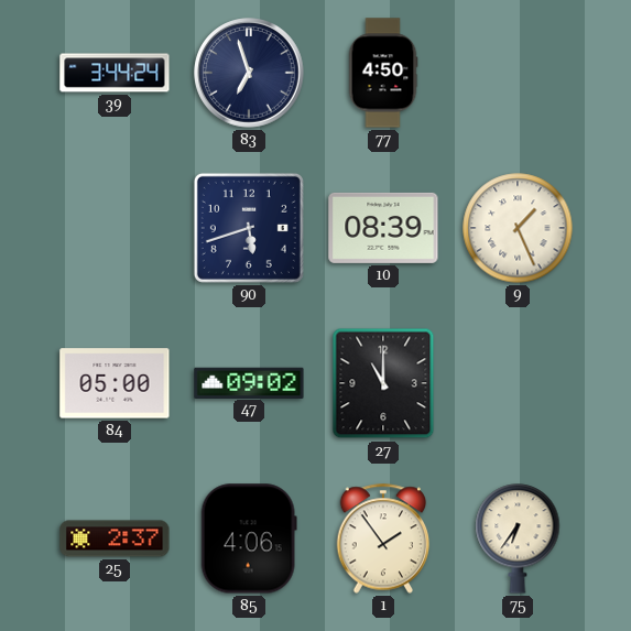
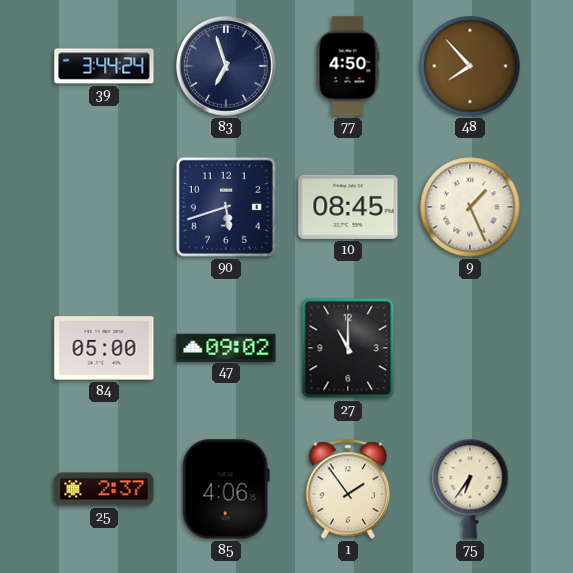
48: none -> 7:53 (470, 66)
10: 08:39 -> 08:45 (348, 207)
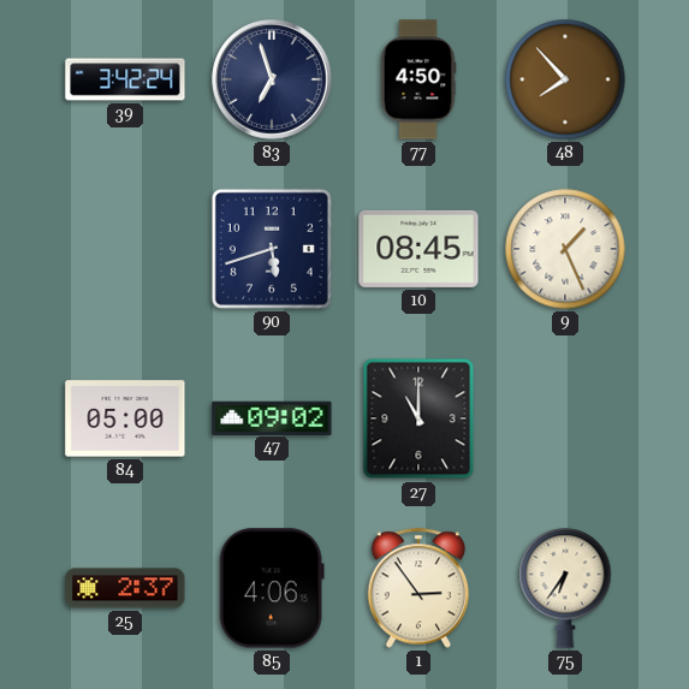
39: 3:44 -> 3:42 (125, 79)
1: 1:54 -> 2:54 (418, 588)
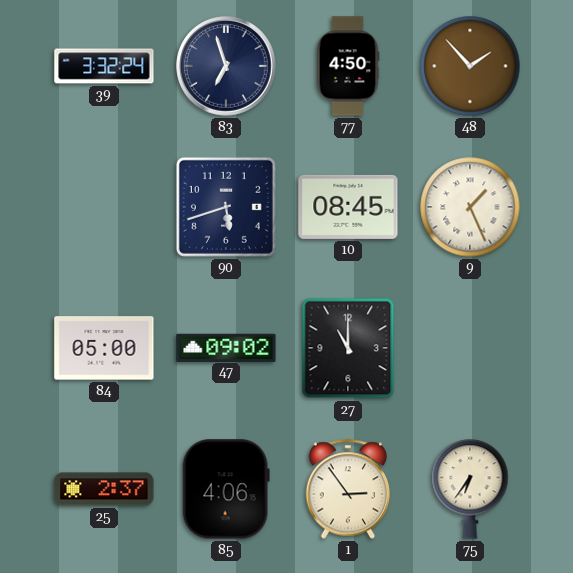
39: 3:42 -> 3:32 (104, 66)
48: 7:53 -> 1:53 (470, 66)
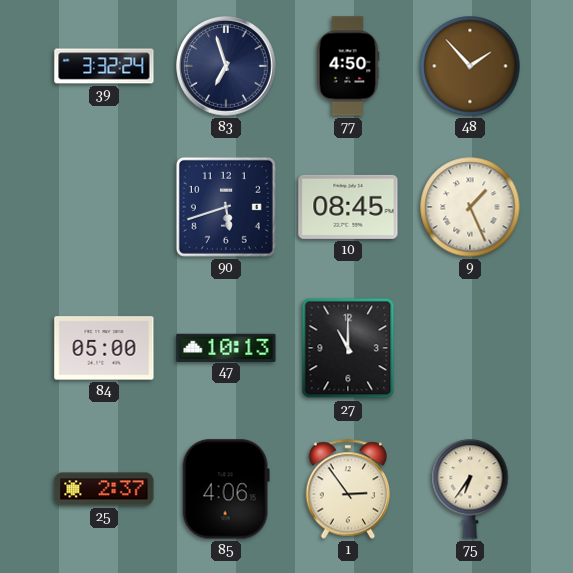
47: 09:02 -> 10:13 (226, 347)
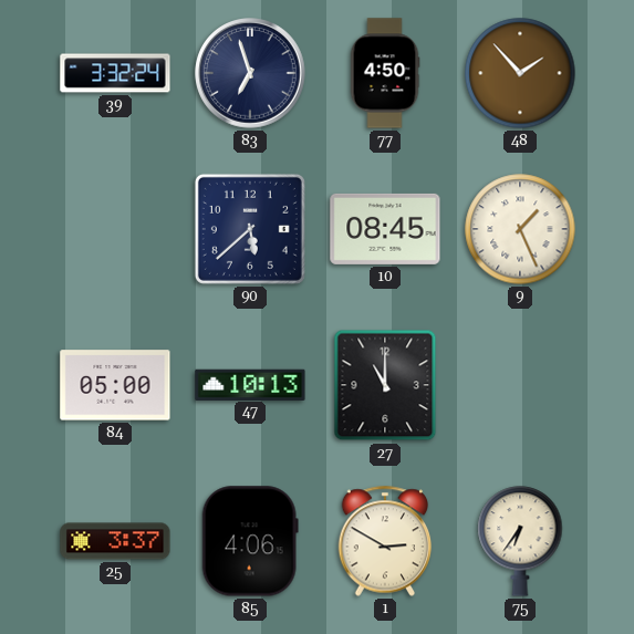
90: 5:42 -> 5:38 (250, 229)
25: 2:37 -> 3:37 (115, 541)
1: 2:54 -> 2:50 (385, 541)
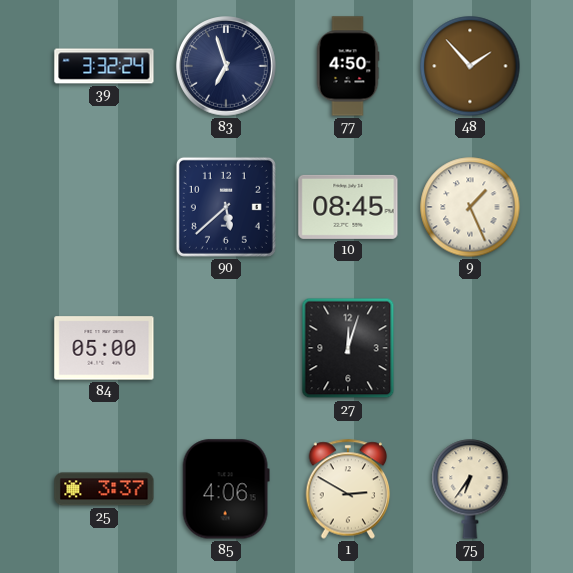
47: 10:13 -> none (250, 384)
27: 11:00 -> 12:03 (348, 348)
